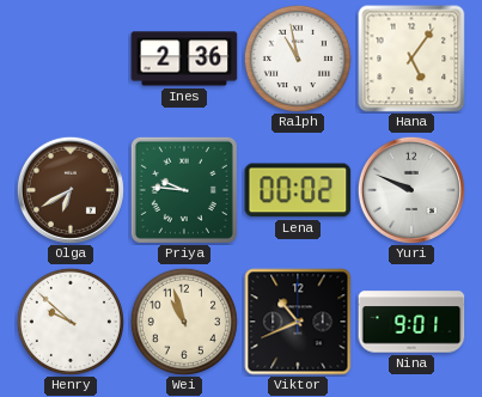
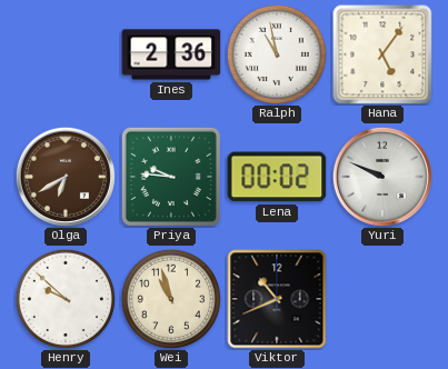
Nina: 9:01 -> none (411, 322)
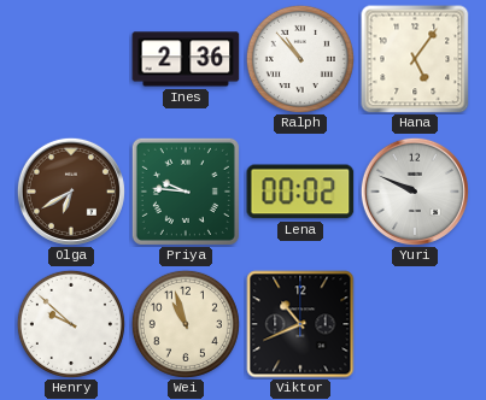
Ralph: 10:58 -> 10:53 (300, 59)
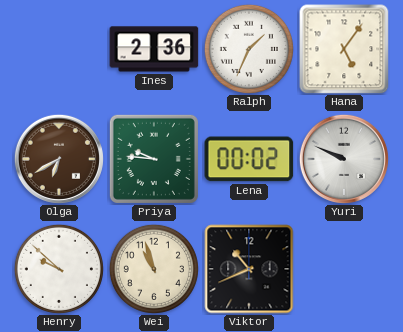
Ralph: 10:53 -> 1:34 (249, 49)
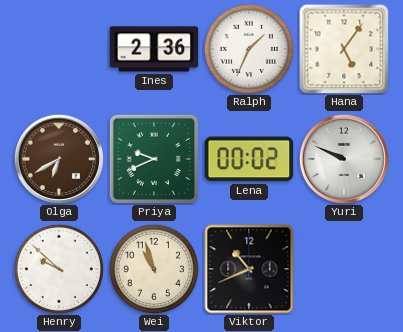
Priya: 9:46 -> 9:41 (154, 159)
